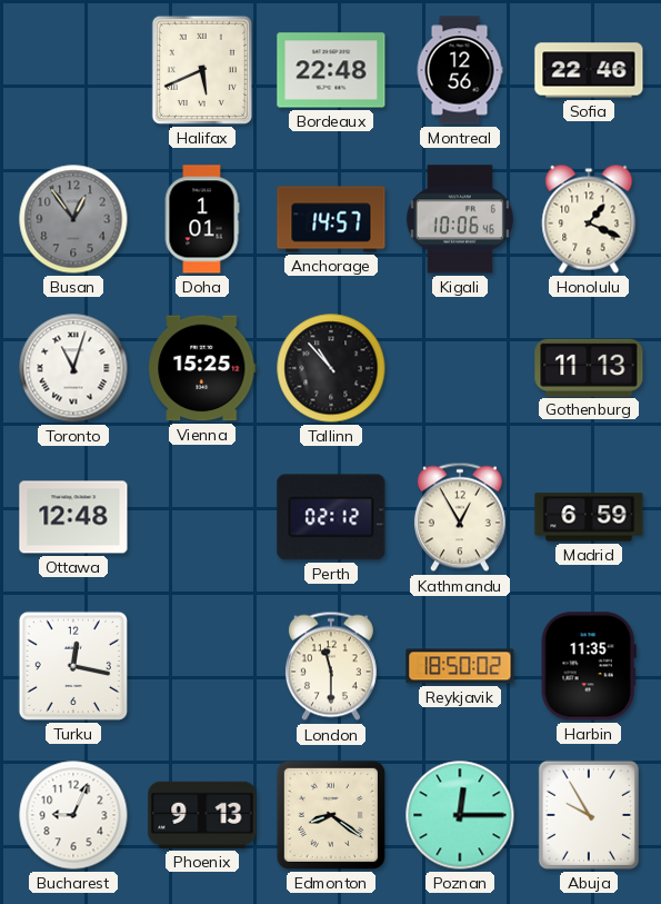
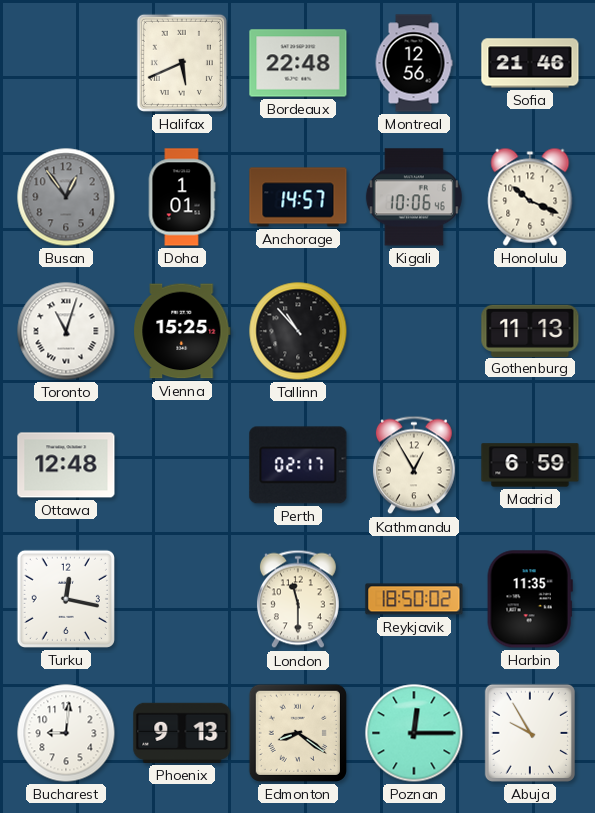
Sofia: 22:46 -> 21:46 (530, 63)
Honolulu: 1:19 -> 10:19 (530, 197)
Perth: 02:12 -> 02:17 (298, 465)
Bucharest: 9:04 -> 9:01 (66, 733)
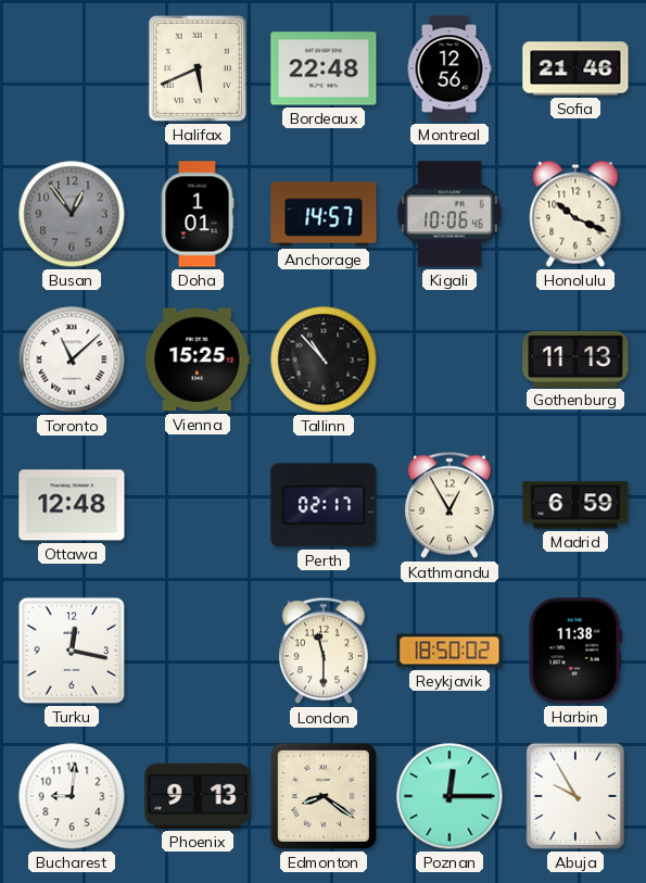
Toronto: 11:03 -> 11:08 (72, 359)
Harbin: 11:35 -> 11:38 (575, 651)
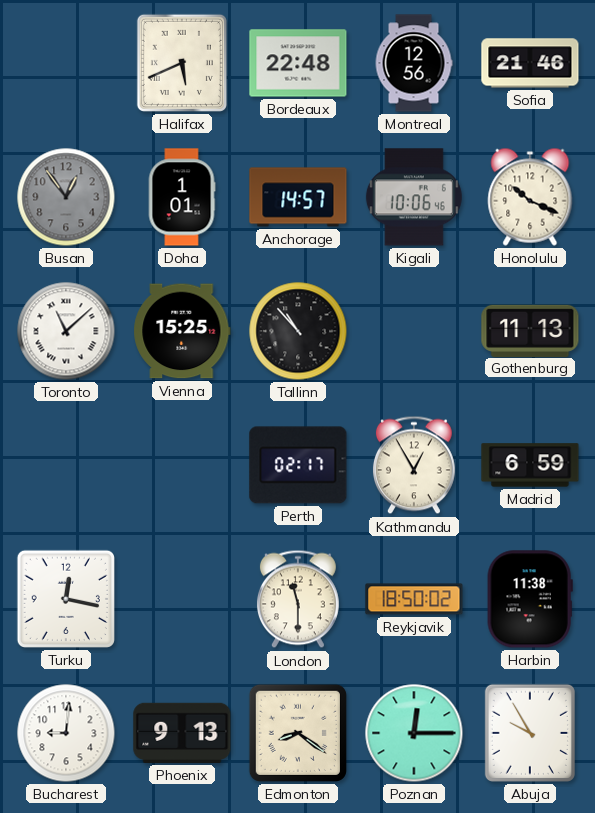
Ottawa: 12:48 -> none (72, 505)
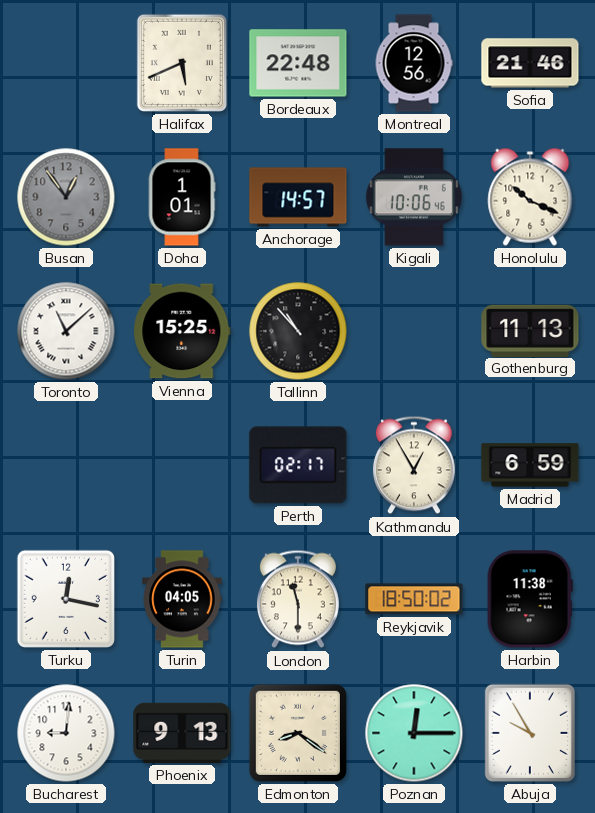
Turin: none -> 04:05 (182, 599)
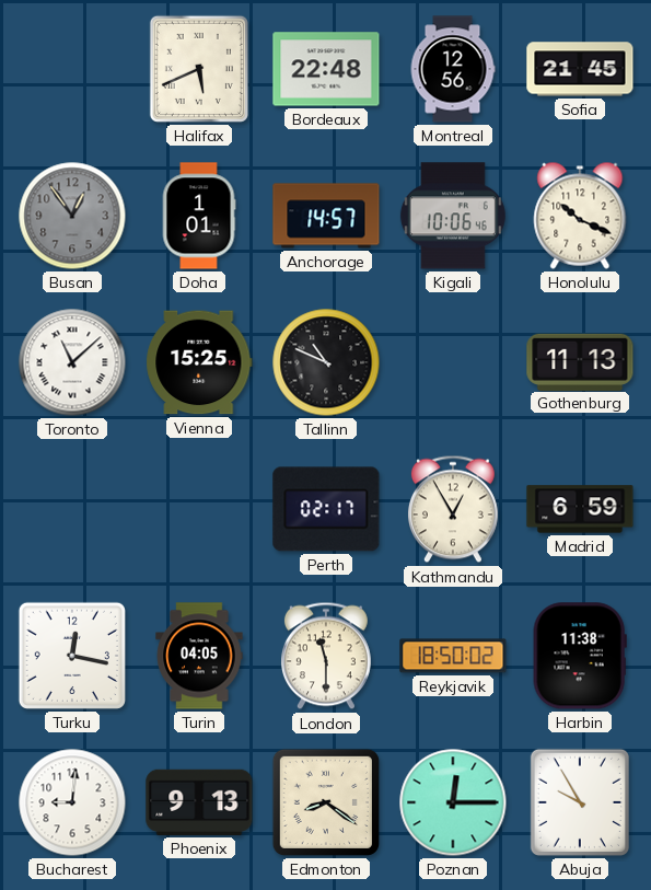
Sofia: 21:46 -> 21:45 (580, 69)
Tallinn: 10:53 -> 10:49 (326, 362)
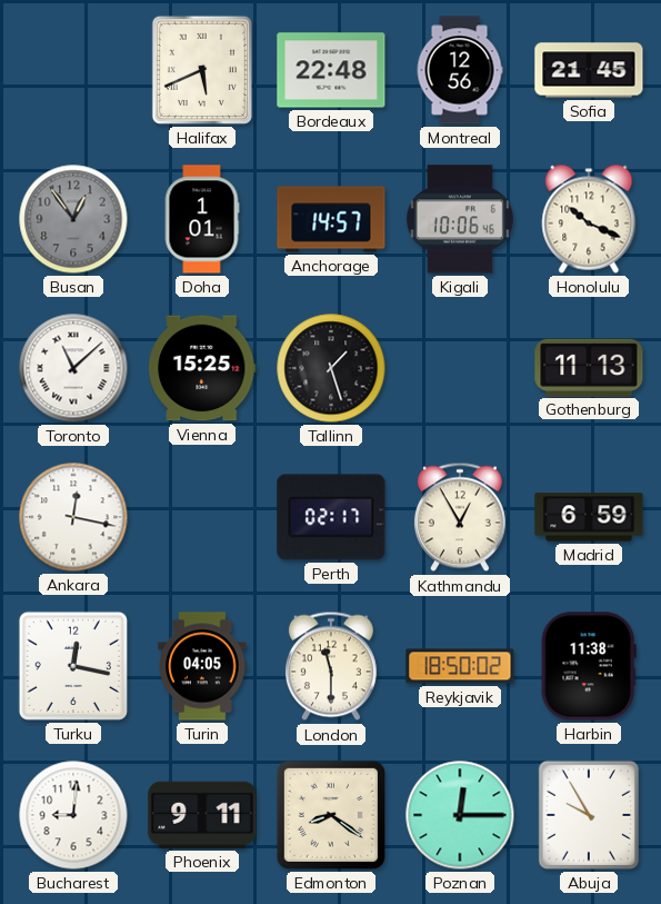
Tallinn: 10:49 -> 1:27 (331, 368)
Ankara: none -> 12:17 (73, 517)
Phoenix: 9:13 -> 9:11 (202, 815)
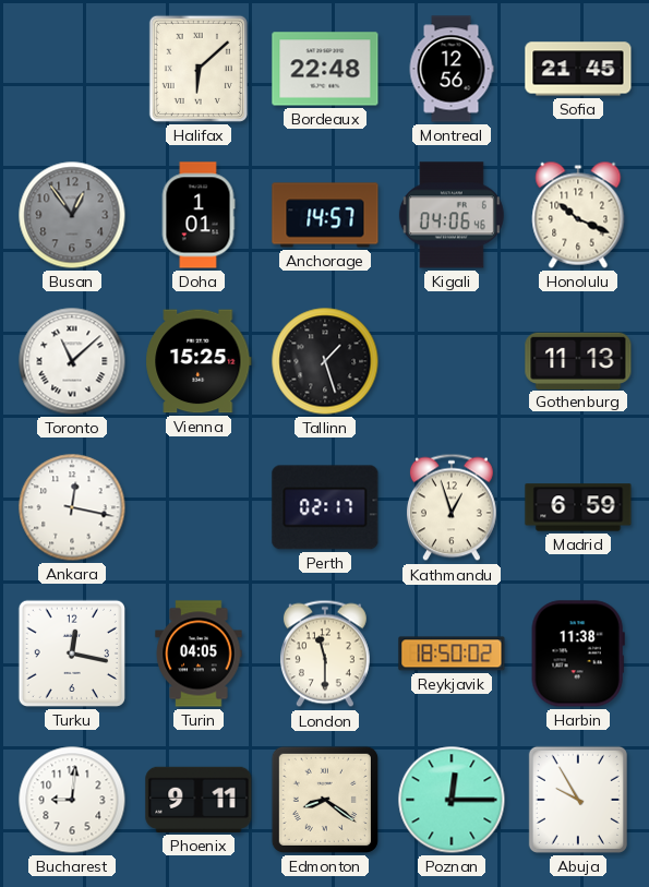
Halifax: 5:41 -> 6:08 (199, 69)
Kigali: 10:06 -> 04:06 (452, 215)
Kathmandu: 12:55 -> 12:57 (452, 507)
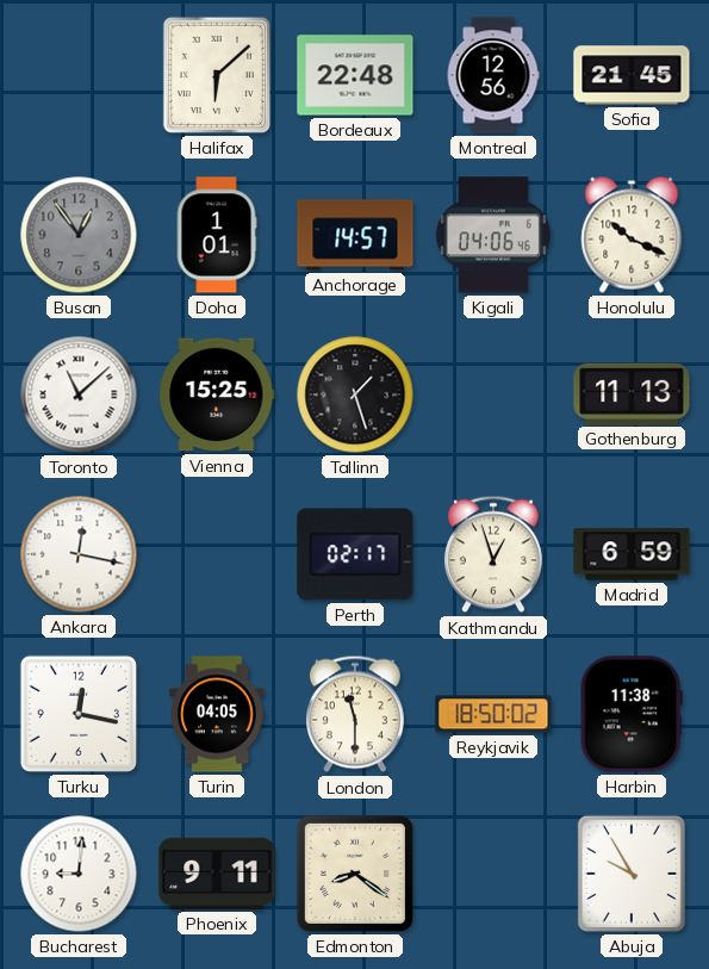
Poznan: 12:15 -> none (452, 800)
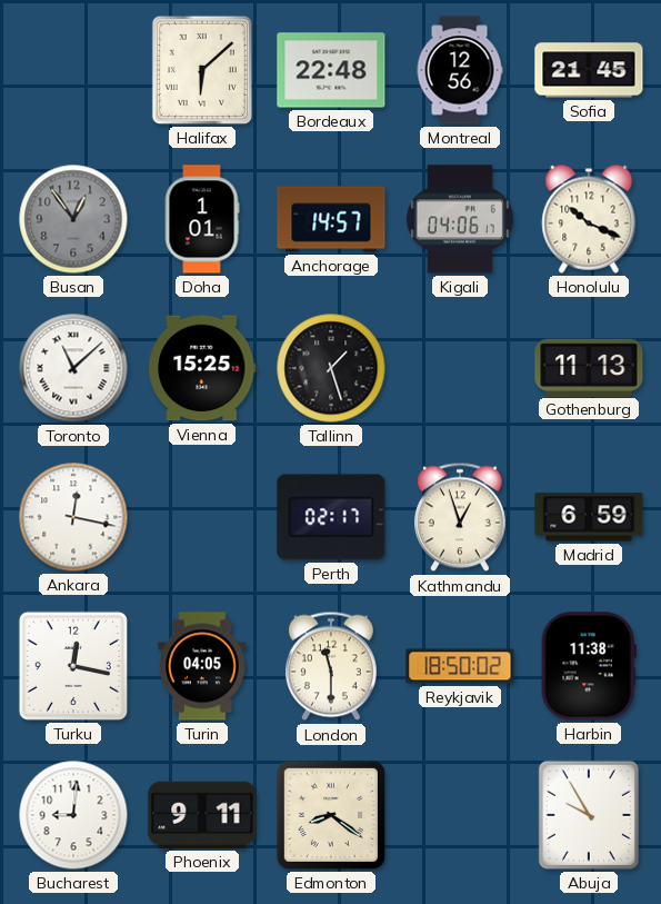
Kigali: 04:06:46 -> 04:06:17 (460, 219)
